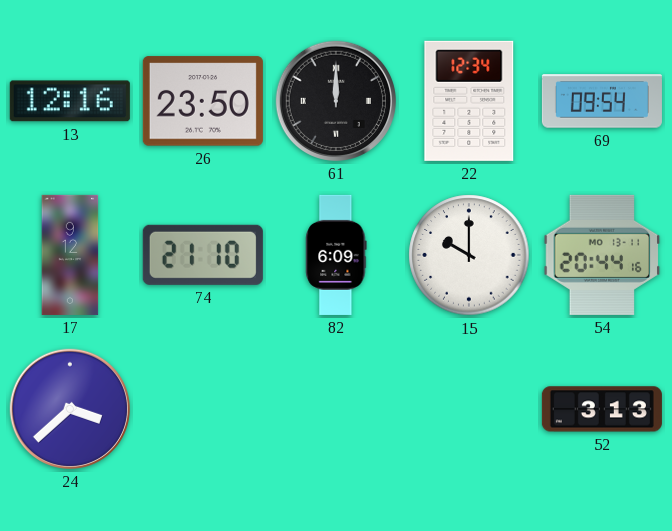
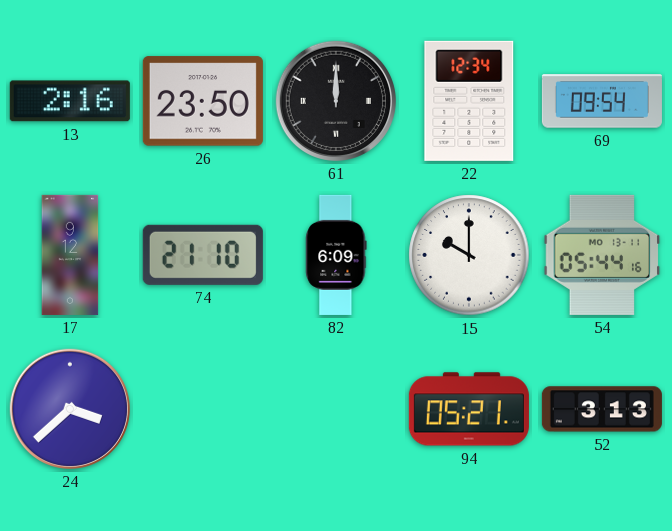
13: 12:16 -> 2:16 (70, 101)
54: 20:44 -> 05:44 (602, 255)
94: none -> 05:21 (469, 409)
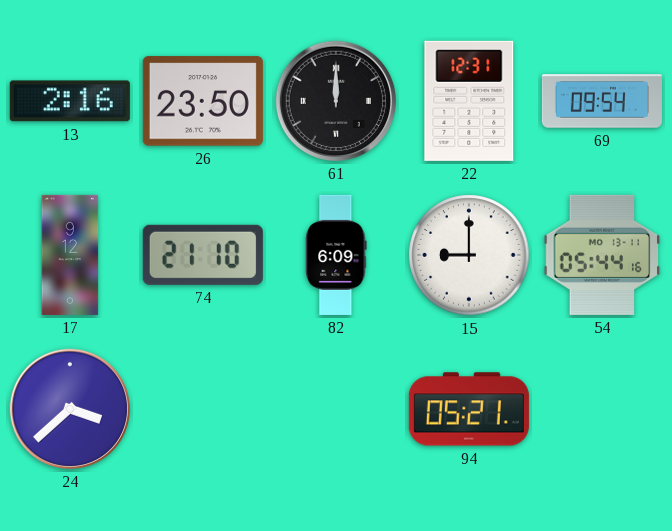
22: 12:34 -> 12:31 (469, 101)
15: 10:00 -> 9:00 (469, 255)
52: 3:13 -> none (602, 409)
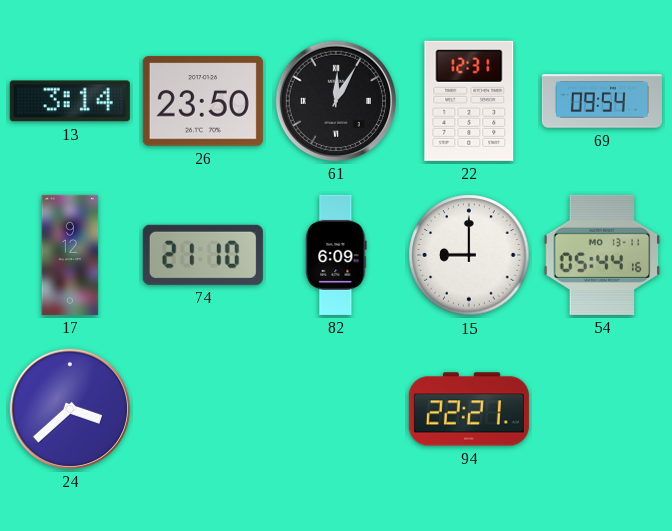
13: 2:16 -> 3:14 (70, 101)
61: 12:00 -> 12:05 (336, 101)
94: 05:21 -> 22:21 (469, 409)
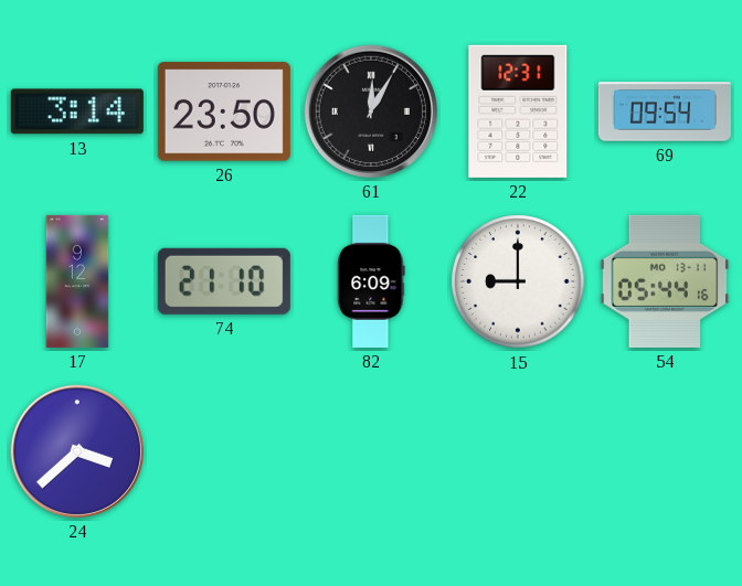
94: 22:21 -> none (469, 409)
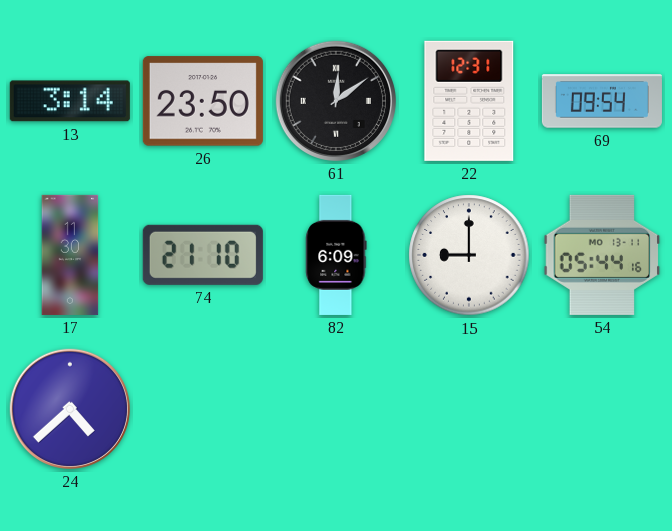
61: 12:05 -> 12:09 (336, 101)
17: 9:12 -> 11:30 (70, 255)
24: 3:38 -> 4:38 (70, 409)
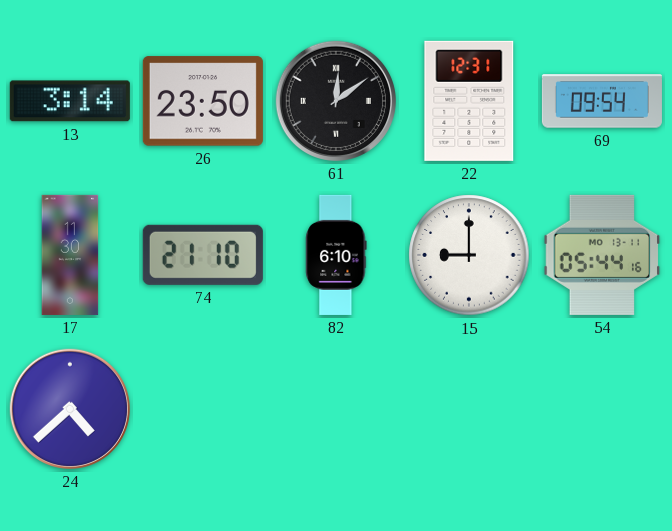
82: 6:09 -> 6:10 (336, 255)
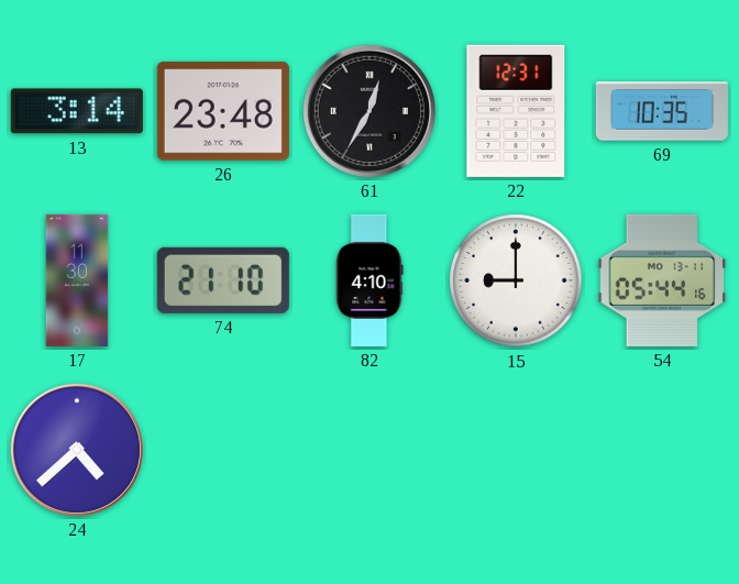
26: 23:50 -> 23:48 (223, 111)
61: 12:09 -> 12:35 (369, 111)
69: 09:54 -> 10:35 (662, 111)
82: 6:10 -> 4:10 (369, 280)
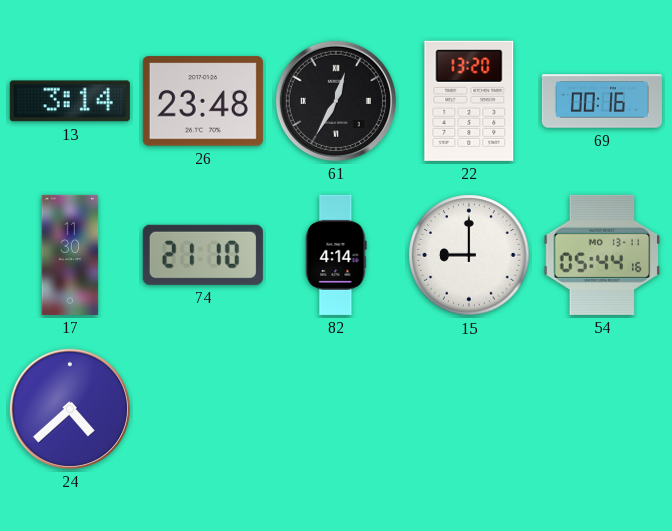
22: 12:31 -> 13:20 (469, 101)
69: 10:35 -> 00:16 (602, 101)
82: 4:10 -> 4:14 (336, 255)
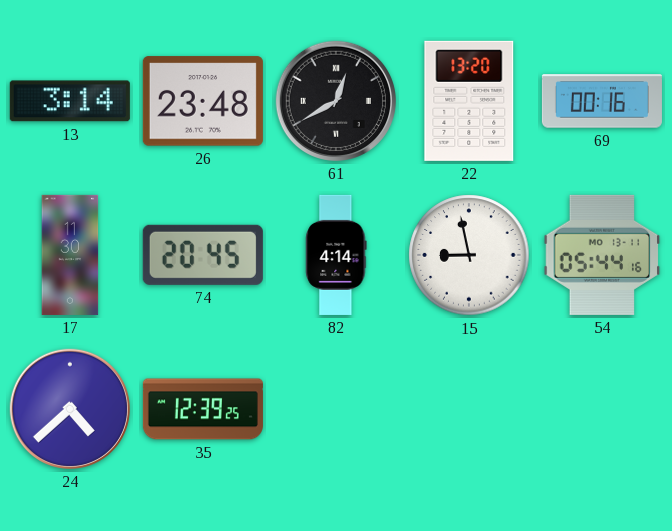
61: 12:35 -> 12:40 (336, 101)
74: 21:10 -> 20:45 (203, 255)
15: 9:00 -> 8:58 (469, 255)
35: none -> 12:39 (203, 409)
